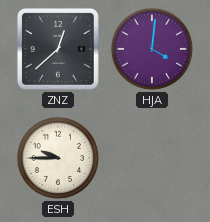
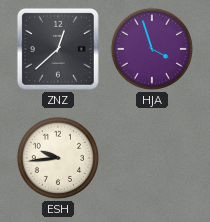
HJA: 4:01 -> 3:57 (152, 49)
ESH: 9:45 -> 9:44 (58, 158)
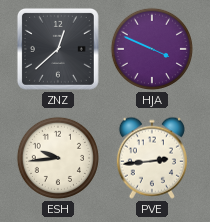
HJA: 3:57 -> 3:49 (152, 49)
PVE: none -> 2:44 (152, 158)
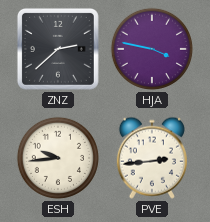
ZNZ: 12:38 -> 2:38 (58, 49)
HJA: 3:49 -> 3:47 (152, 49)
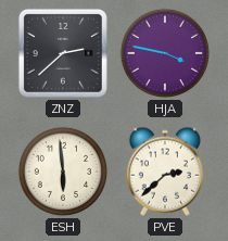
ESH: 9:44 -> 5:59 (63, 172)
PVE: 2:44 -> 2:38 (165, 172)
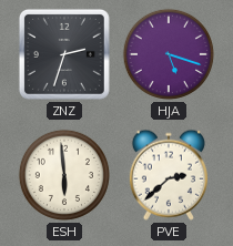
ZNZ: 2:38 -> 2:33 (64, 54)
HJA: 3:47 -> 5:18 (169, 54)
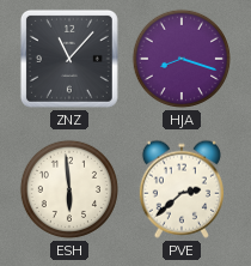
ZNZ: 2:33 -> 11:07 (69, 59)
HJA: 5:18 -> 8:18 (182, 59)
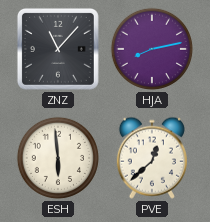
HJA: 8:18 -> 8:13 (152, 49)
PVE: 2:38 -> 12:38 (152, 158)
